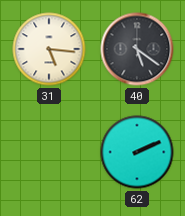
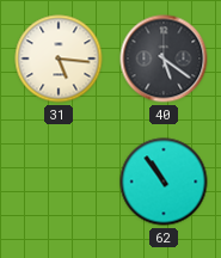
62: 2:11 -> 10:54 (164, 182)
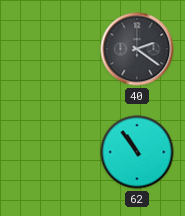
31: 5:16 -> none (59, 59)
40: 5:21 -> 2:21 (137, 49)
